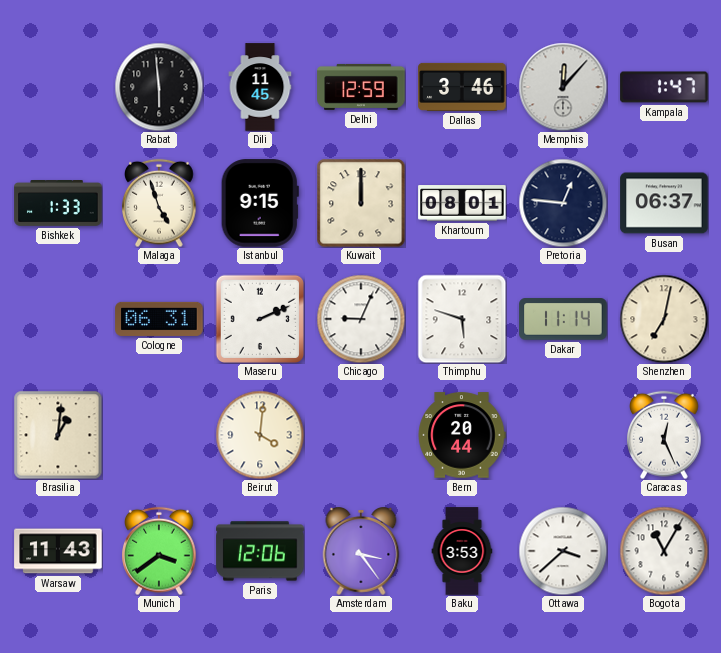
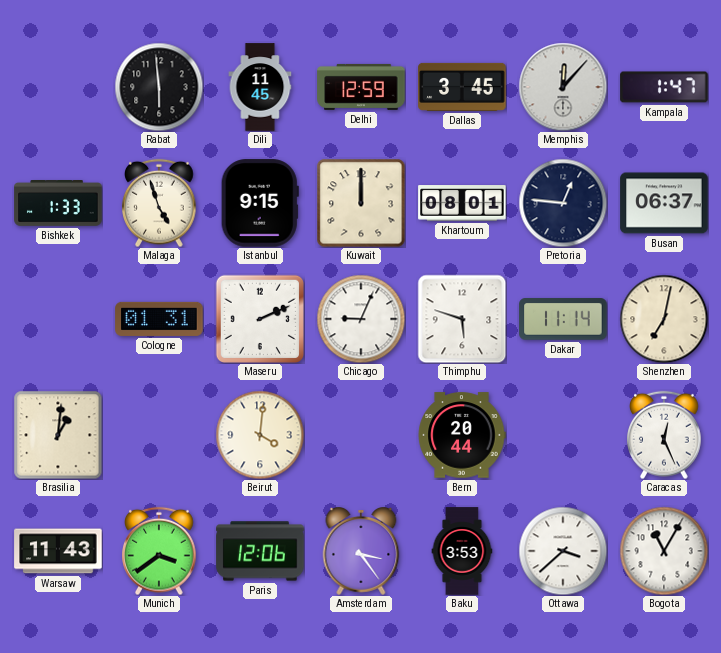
Dallas: 3:46 -> 3:45 (462, 87)
Cologne: 06:31 -> 01:31 (159, 319)
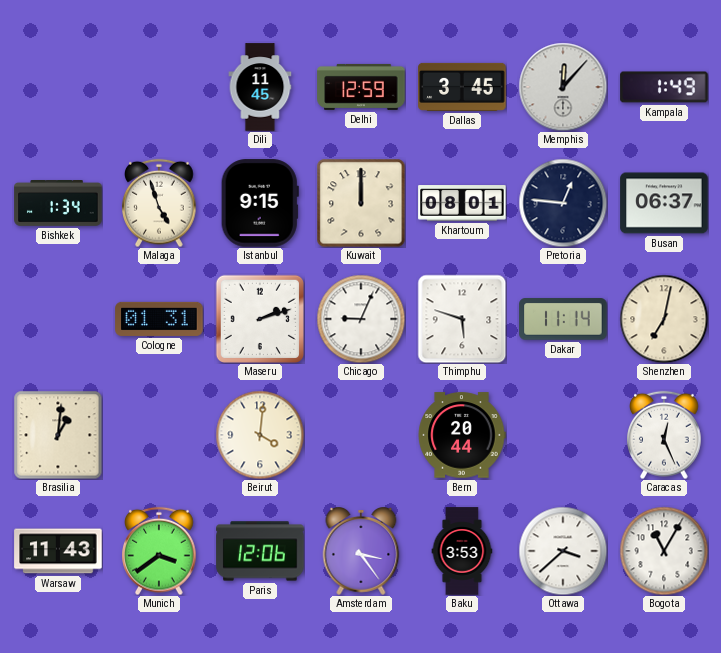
Rabat: 5:59 -> none (159, 87)
Kampala: 1:47 -> 1:49 (664, 87)
Bishkek: 1:33 -> 1:34 (58, 204)
Maseru: 2:11 -> 2:12 (260, 319)
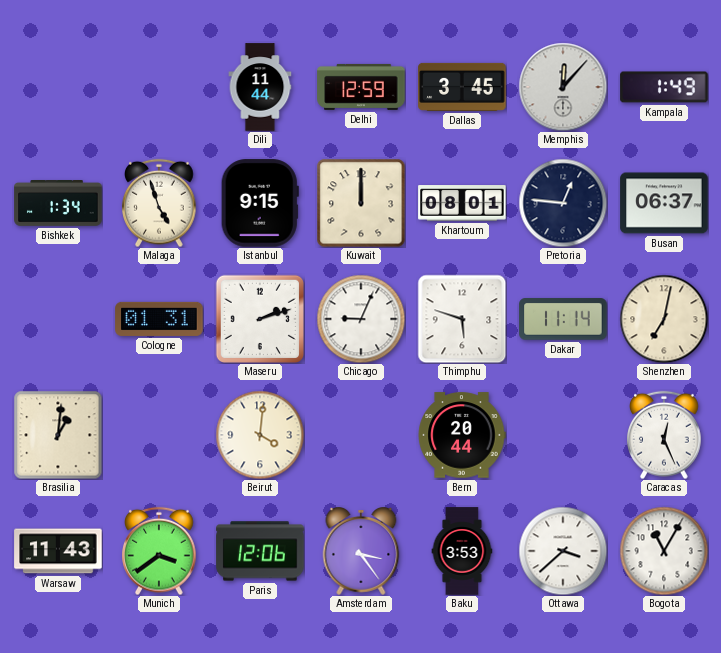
Dili: 11:45 -> 11:44 (260, 87)
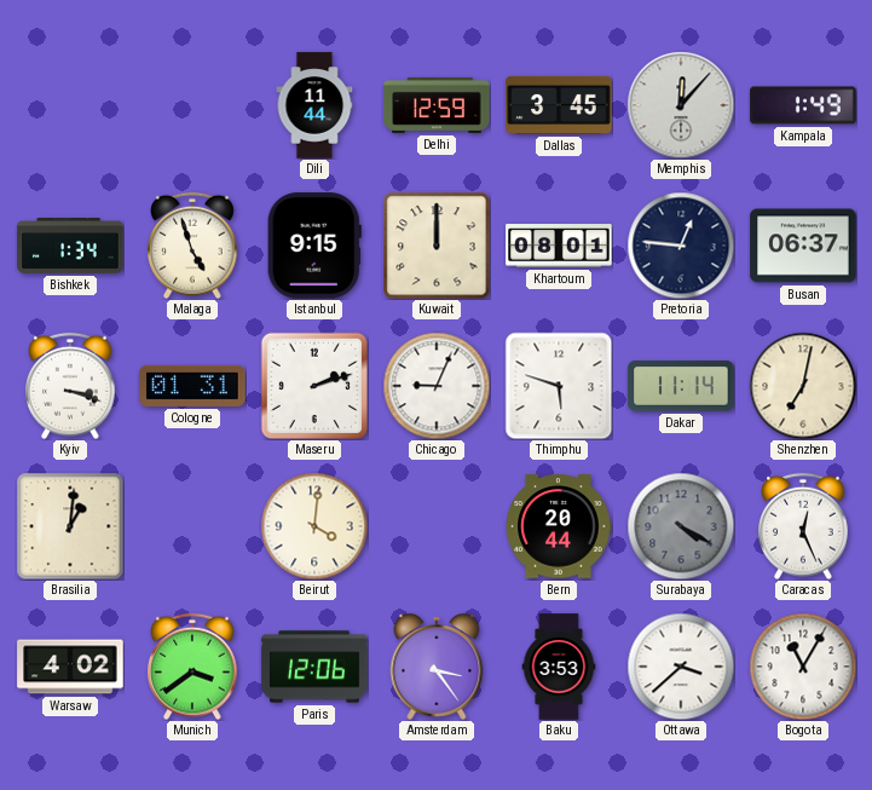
Kyiv: none -> 3:18 (70, 386)
Surabaya: none -> 4:20 (681, 526)
Warsaw: 11:43 -> 4:02 (70, 667)
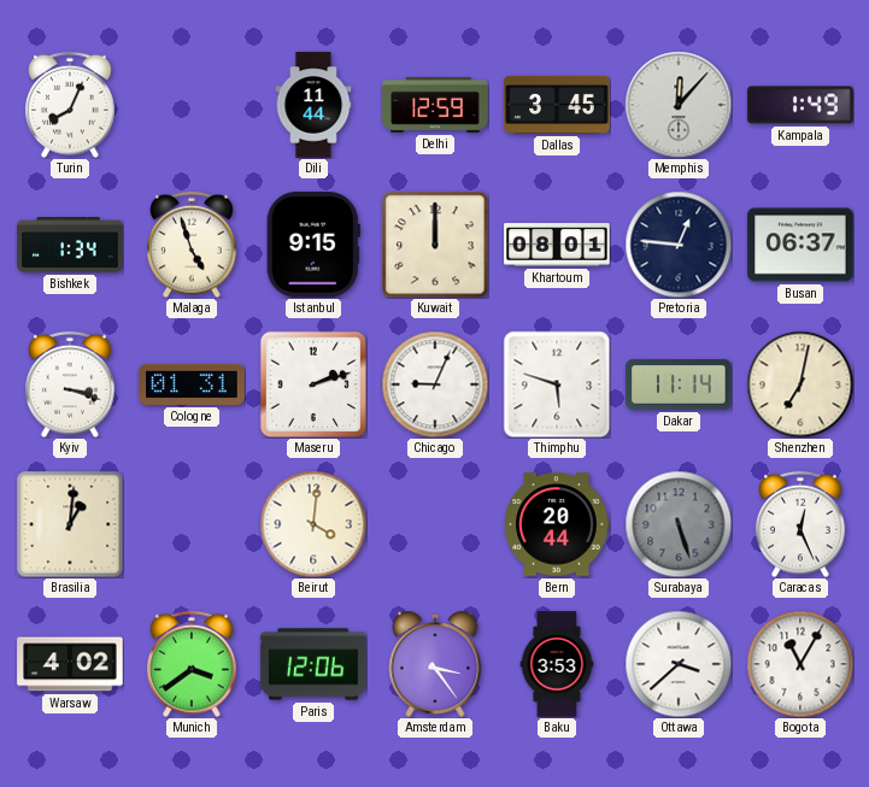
Turin: none -> 8:04 (70, 105)
Surabaya: 4:20 -> 5:27 (679, 524)
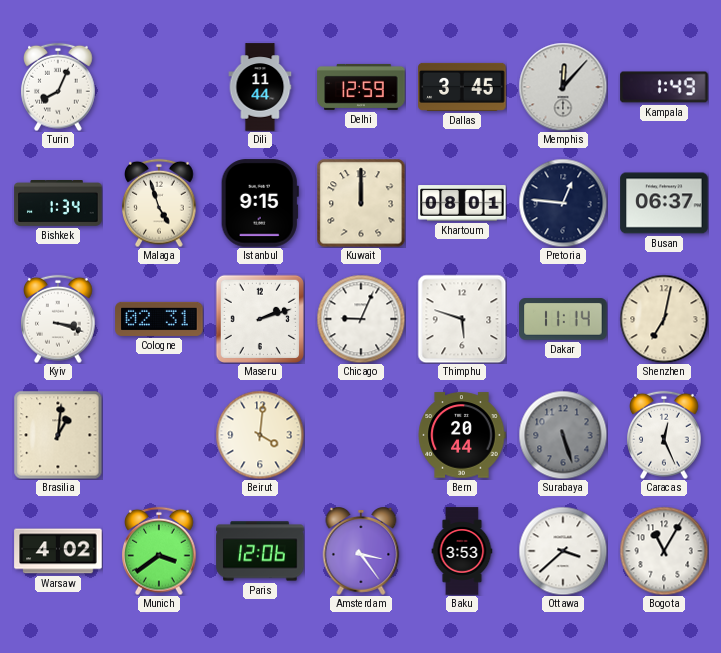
Cologne: 01:31 -> 02:31 (159, 319)
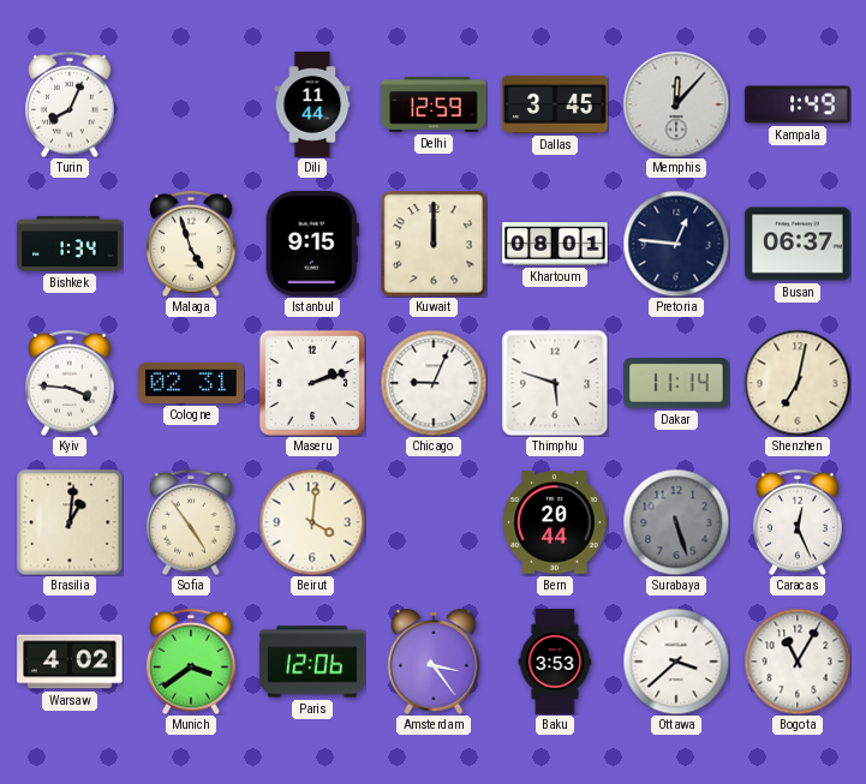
Kyiv: 3:18 -> 3:46 (70, 383)
Sofia: none -> 4:54 (191, 522)
